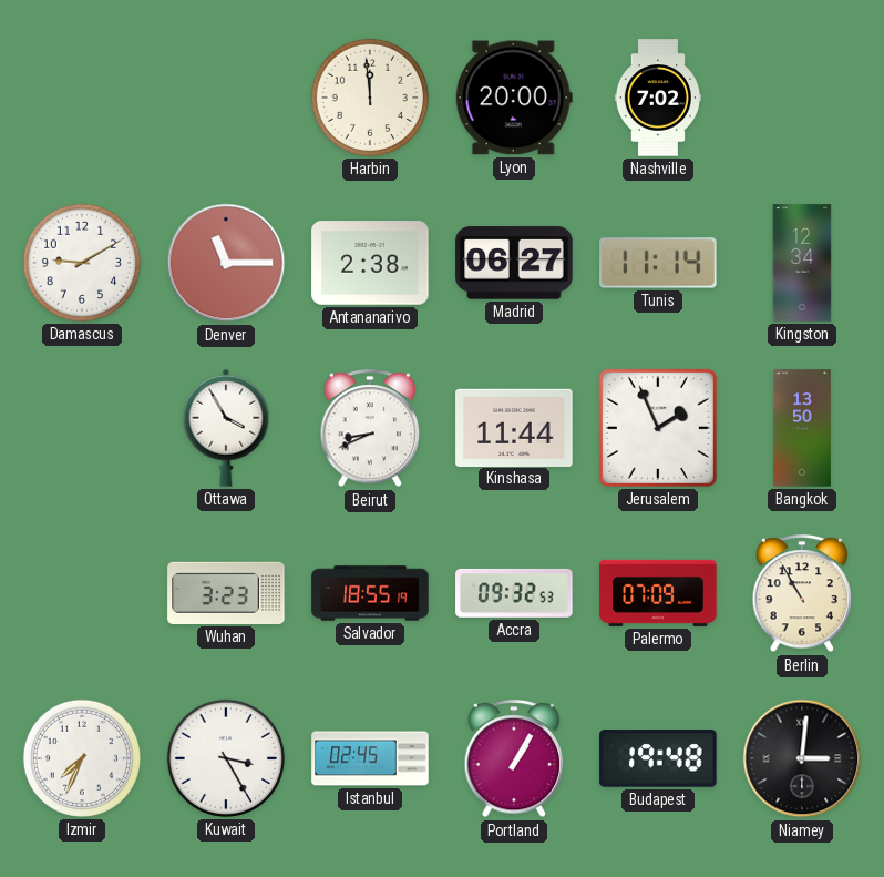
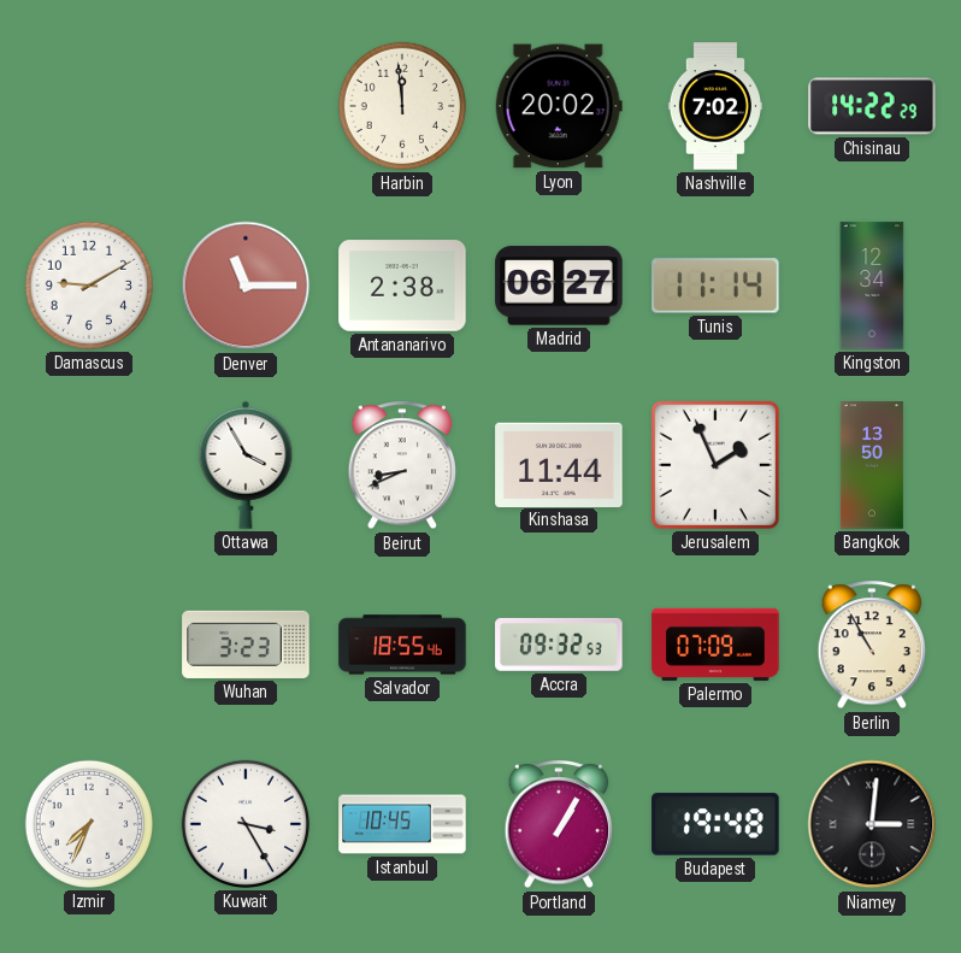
Lyon: 20:00 -> 20:02 (559, 106)
Chisinau: none -> 14:22 (872, 106)
Salvador: 18:55:19 -> 18:55:46 (402, 645)
Istanbul: 02:45 -> 10:45 (402, 824)
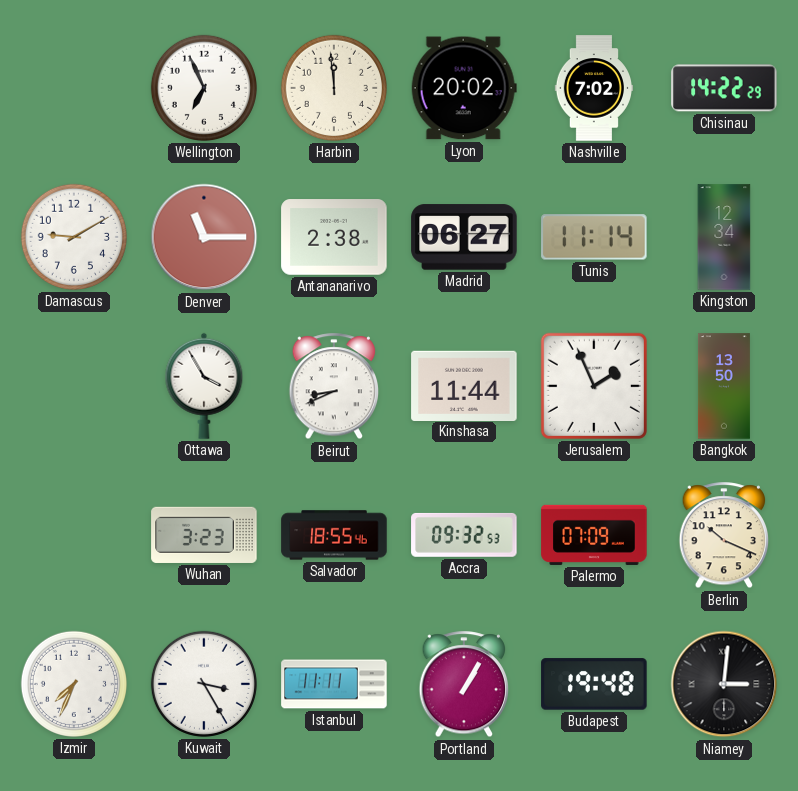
Wellington: none -> 6:56 (204, 88)
Berlin: 10:55 -> 10:19 (724, 536)
Istanbul: 10:45 -> 11:11 (334, 684)
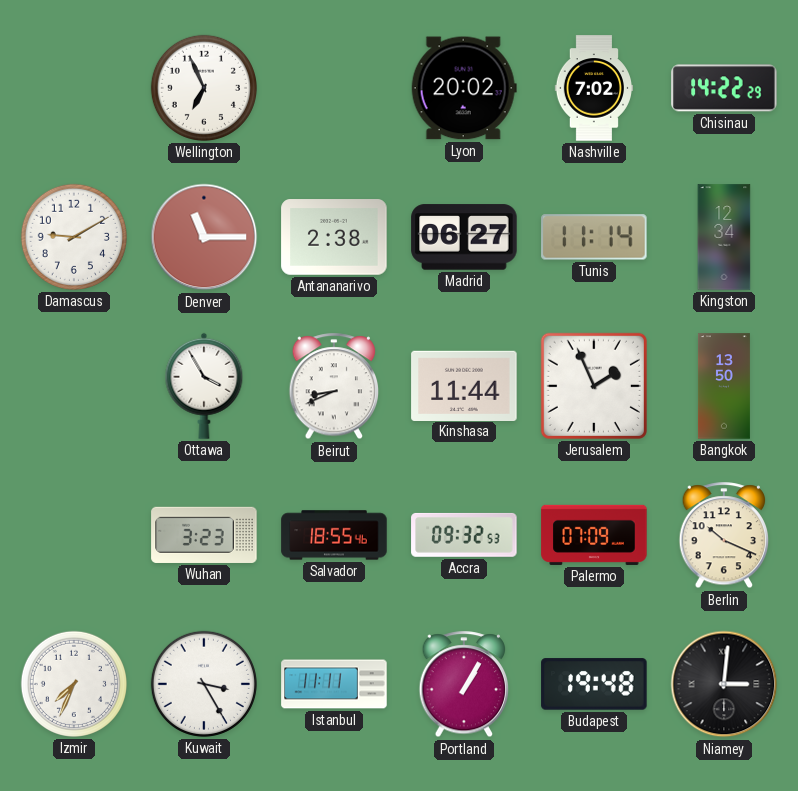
Harbin: 11:59 -> none (334, 88)
